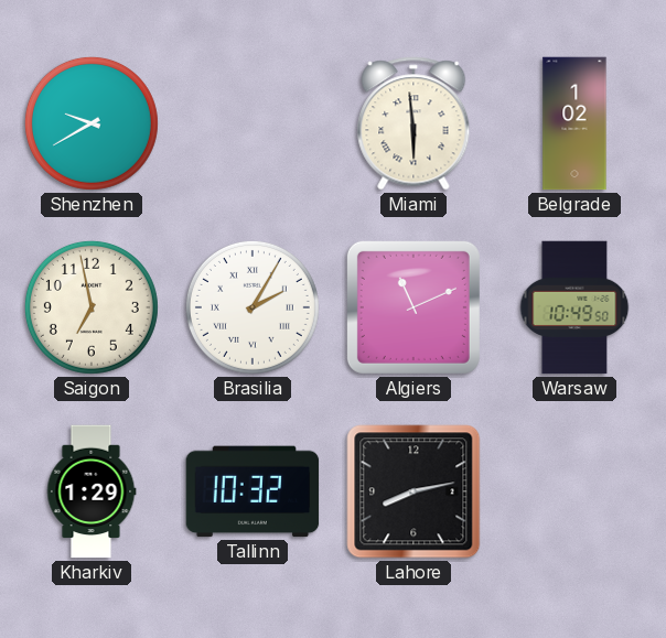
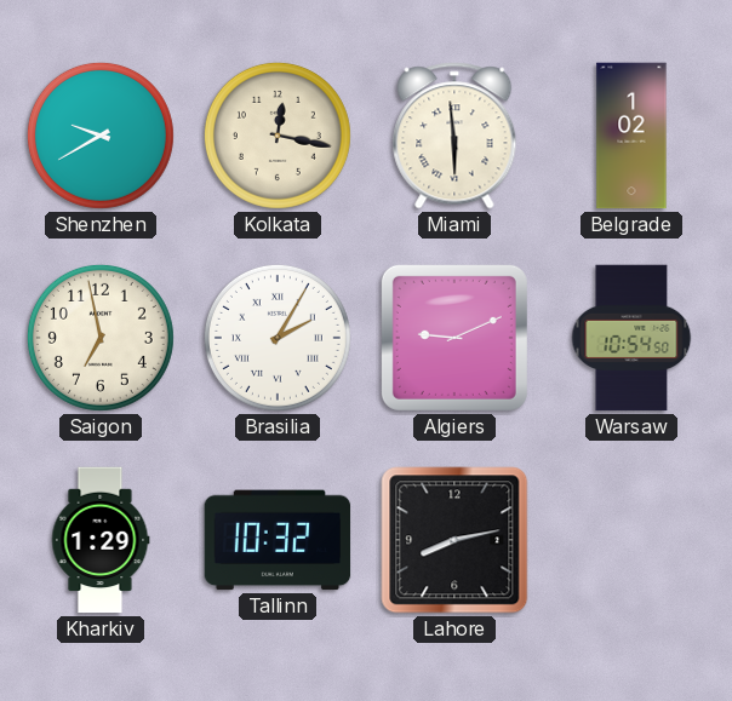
Kolkata: none -> 12:17 (278, 136)
Algiers: 11:11 -> 9:11 (454, 338)
Warsaw: 10:49 -> 10:54 (631, 338)
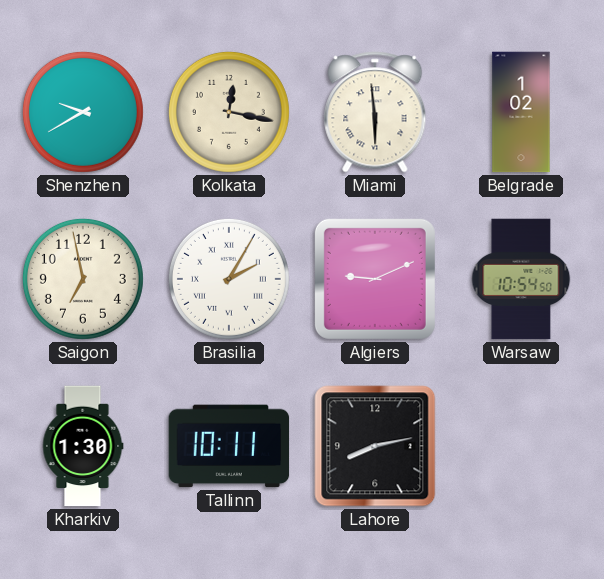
Kharkiv: 1:29 -> 1:30 (83, 446)
Tallinn: 10:32 -> 10:11 (229, 446)
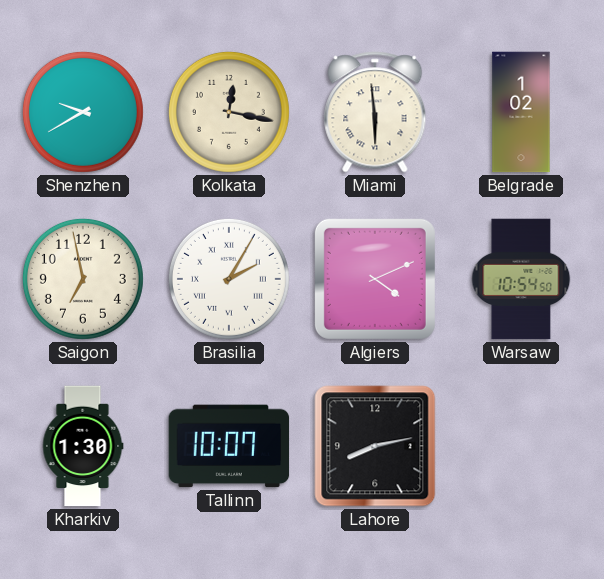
Algiers: 9:11 -> 4:11 (375, 279)
Tallinn: 10:11 -> 10:07 (229, 446)
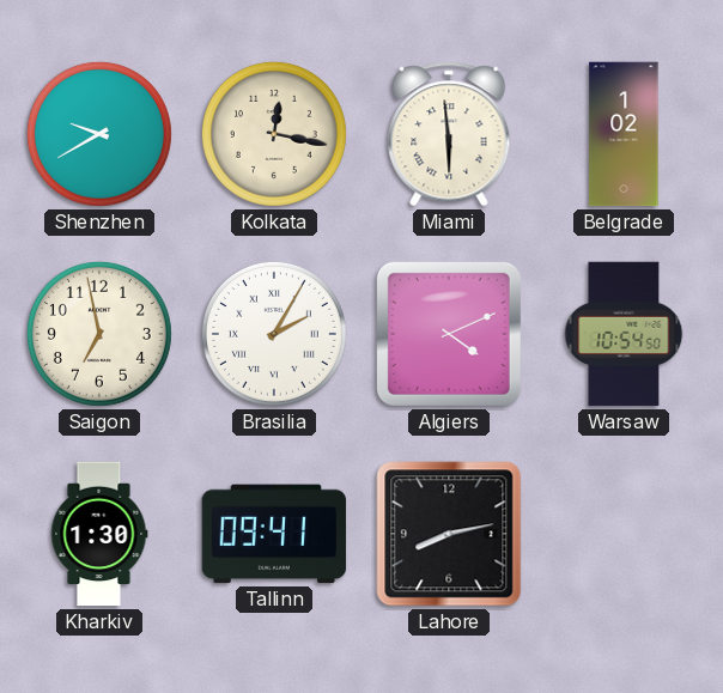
Tallinn: 10:07 -> 09:41 (274, 534)
